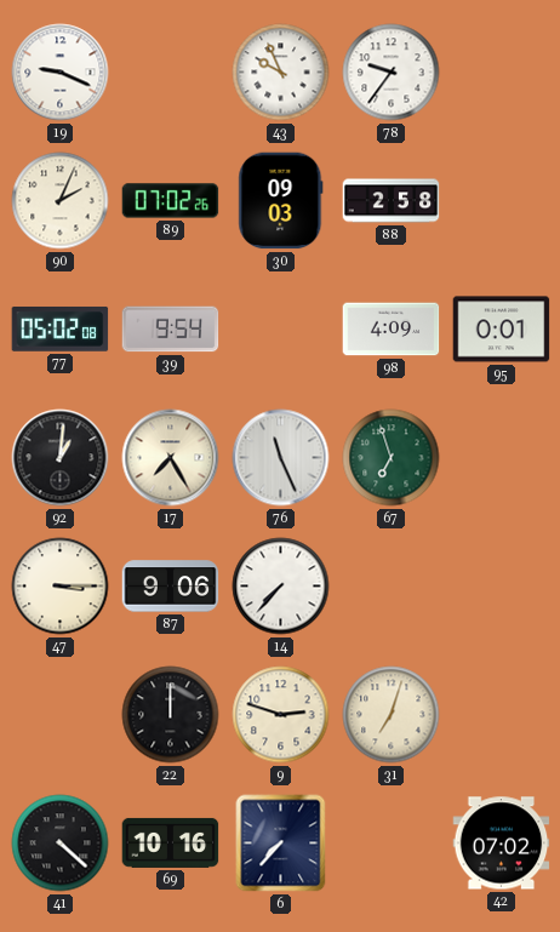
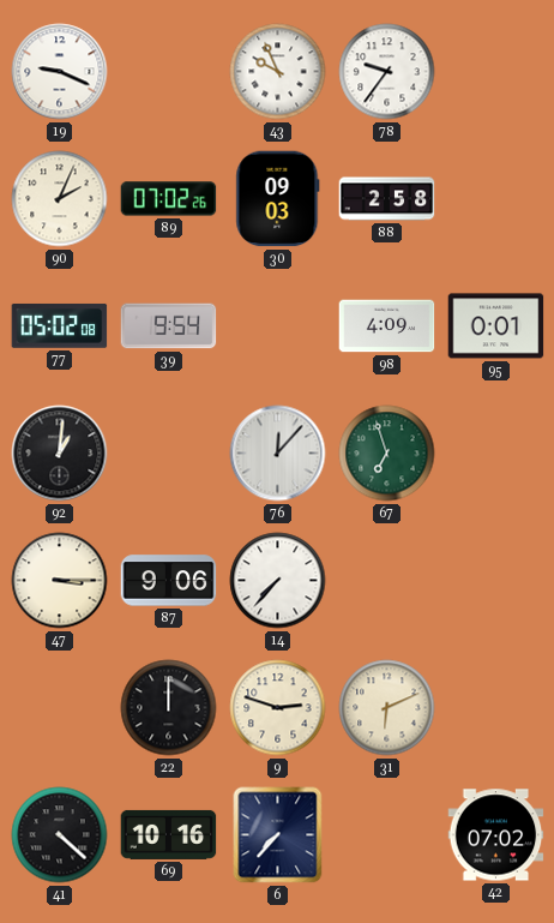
17: 7:25 -> none (171, 458)
76: 11:26 -> 12:07 (278, 454)
31: 7:03 -> 6:11 (387, 708)
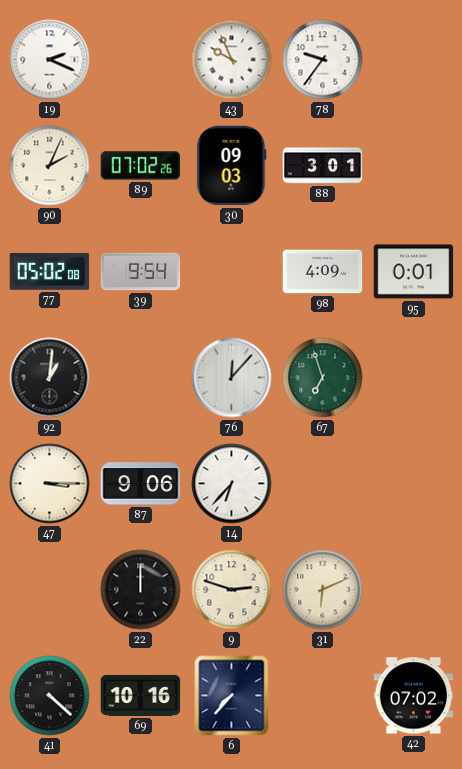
19: 9:19 -> 2:19 (50, 60)
88: 2:58 -> 3:01 (323, 166)
14: 7:37 -> 6:37 (232, 484)
